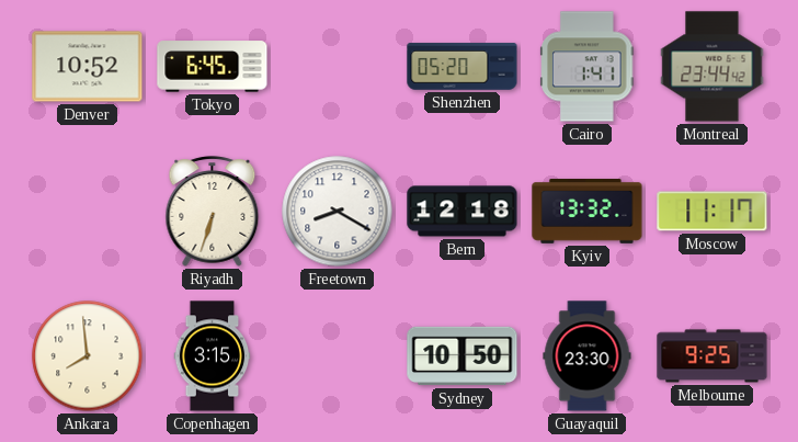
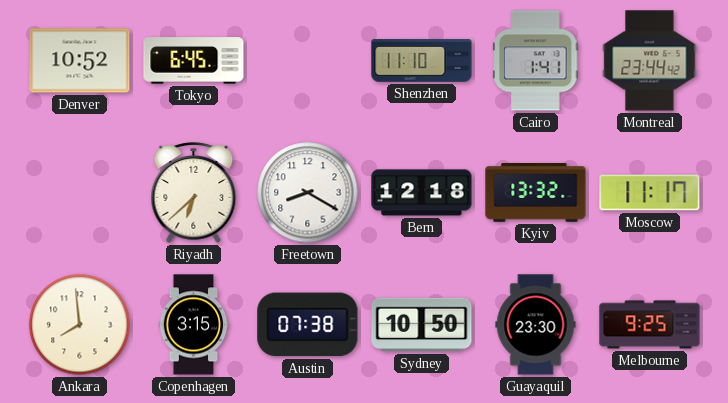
Shenzhen: 05:20 -> 11:10 (422, 61)
Riyadh: 6:33 -> 6:38 (194, 193)
Austin: none -> 07:38 (308, 325)
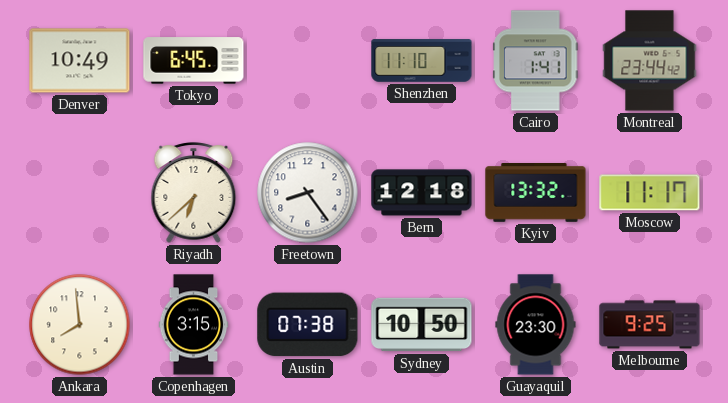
Denver: 10:52 -> 10:49 (80, 61)
Freetown: 8:20 -> 8:24 (308, 193)
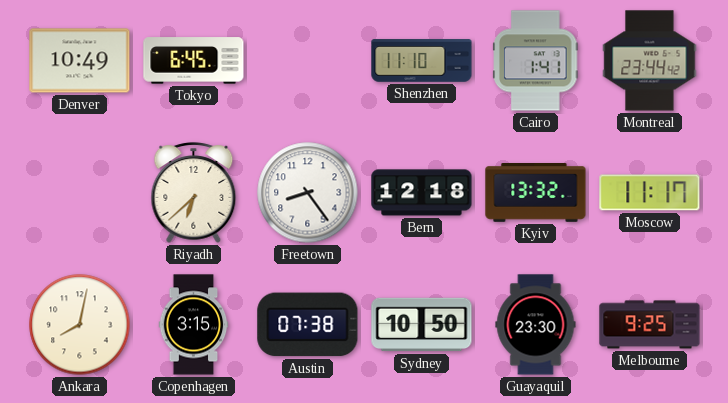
Ankara: 7:59 -> 8:02 (80, 325)
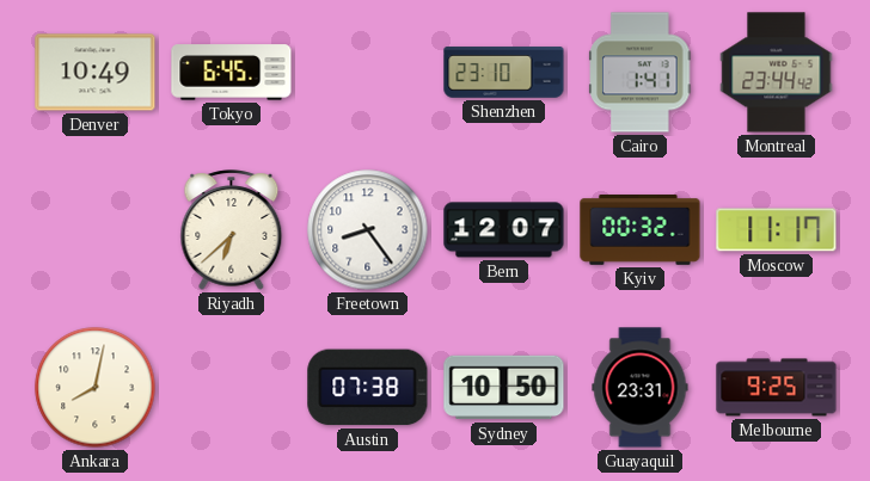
Shenzhen: 11:10 -> 23:10 (504, 73)
Bern: 12:18 -> 12:07 (504, 230)
Kyiv: 13:32 -> 00:32 (641, 230)
Copenhagen: 3:15 -> none (194, 325)
Guayaquil: 23:30 -> 23:31 (641, 388)
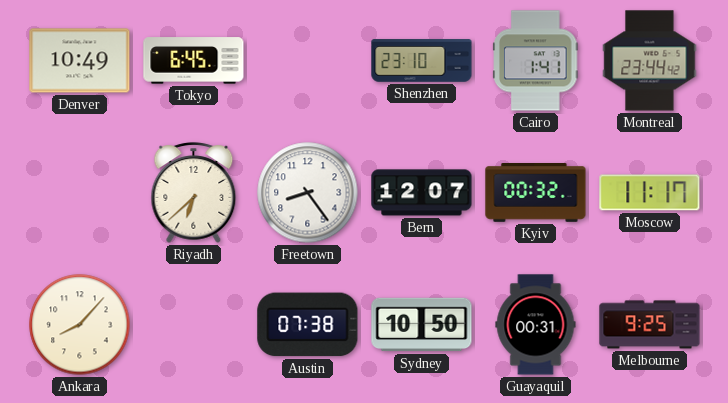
Ankara: 8:02 -> 8:07 (80, 325)
Guayaquil: 23:31 -> 00:31 (536, 325)
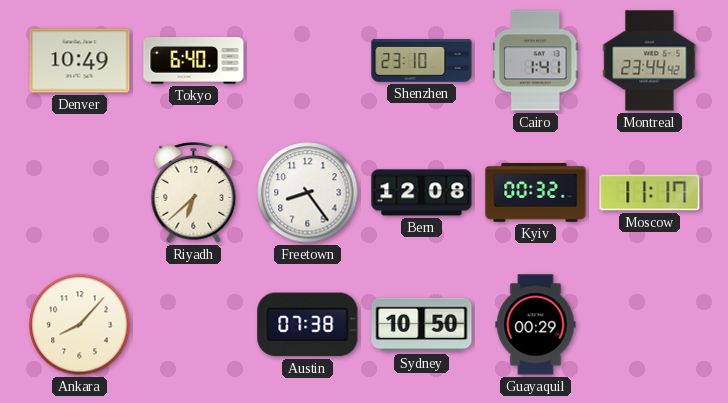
Tokyo: 6:45 -> 6:40 (194, 61)
Bern: 12:07 -> 12:08 (422, 193)
Guayaquil: 00:31 -> 00:29 (536, 325)
Melbourne: 9:25 -> none (650, 325)
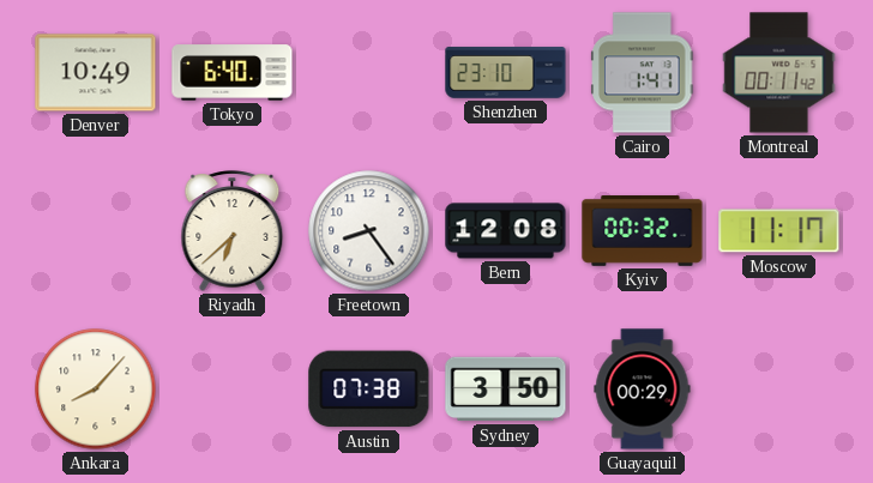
Montreal: 23:44 -> 00:11 (779, 73)
Sydney: 10:50 -> 3:50 (506, 390)
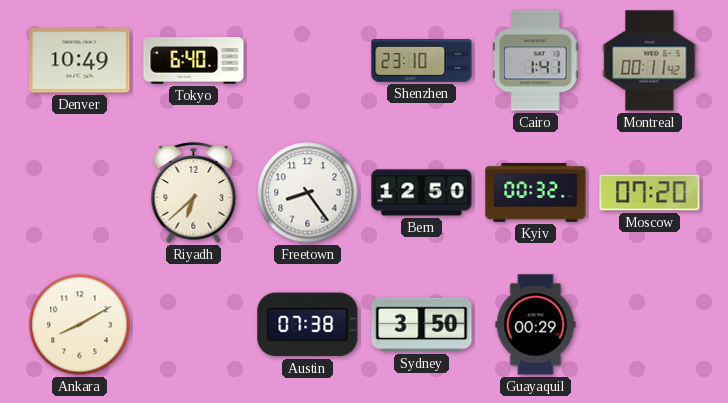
Bern: 12:08 -> 12:50 (422, 193)
Moscow: 11:17 -> 07:20 (650, 193)
Ankara: 8:07 -> 8:10 (80, 325)
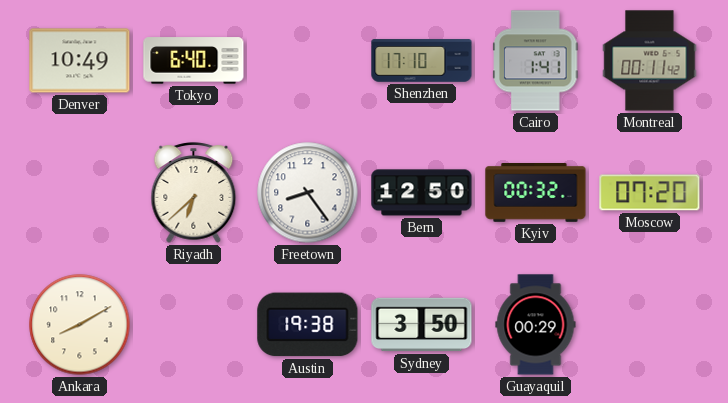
Shenzhen: 23:10 -> 17:10 (422, 61)
Austin: 07:38 -> 19:38 (308, 325)
